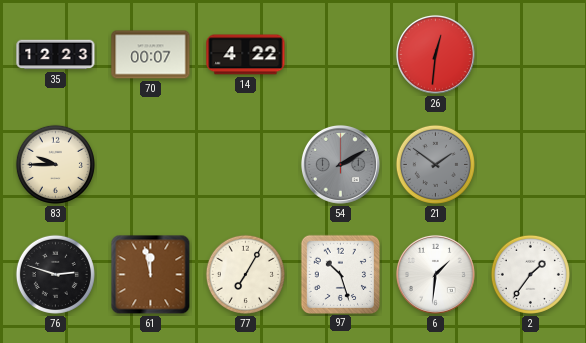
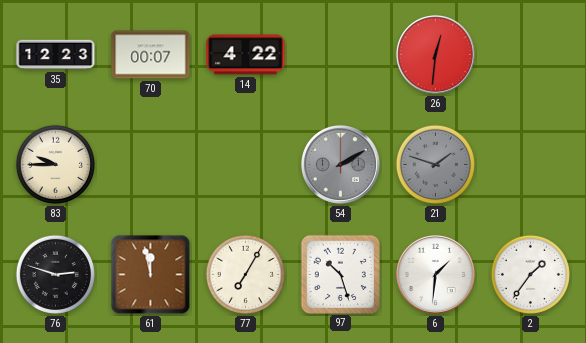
21: 1:51 -> 1:48 (435, 164)
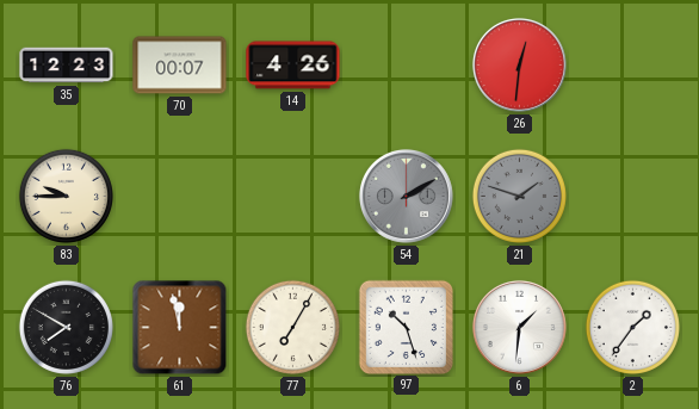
14: 4:22 -> 4:26 (293, 66)
76: 2:48 -> 7:50 (66, 327)
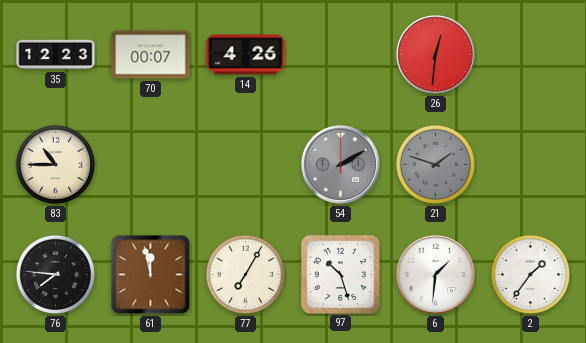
83: 9:45 -> 10:45 (55, 164)
76: 7:50 -> 7:46 (55, 274)
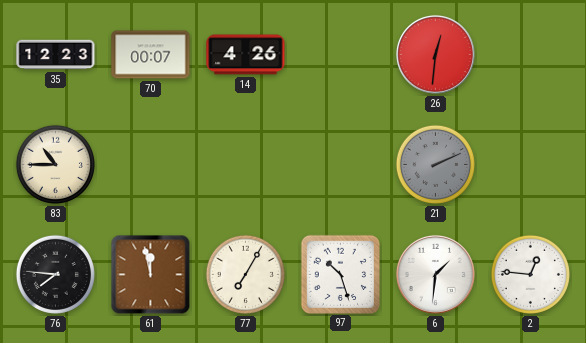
54: 2:10 -> none (340, 164)
21: 1:48 -> 2:11 (435, 164)
2: 1:36 -> 12:46 (530, 274)
